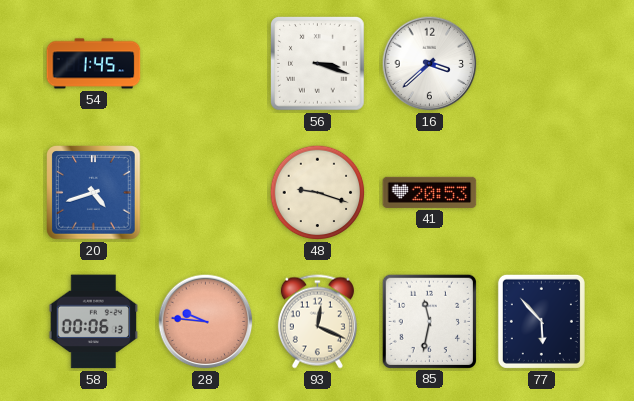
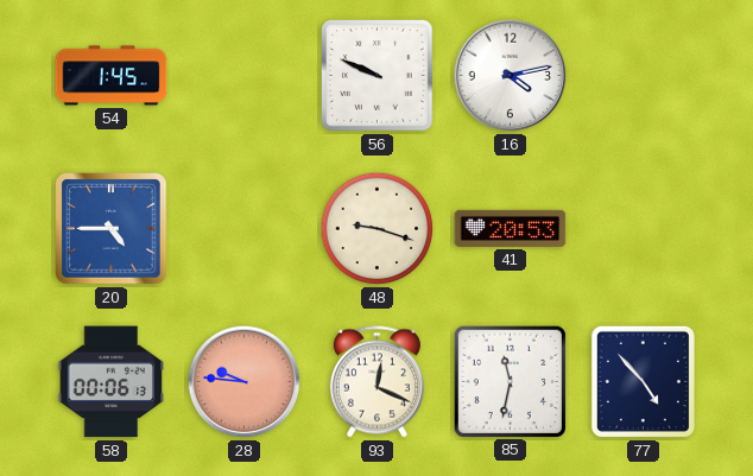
56: 3:18 -> 9:49 (378, 76)
16: 3:38 -> 4:13 (511, 76)
20: 4:42 -> 4:45 (112, 229)
77: 5:53 -> 4:53 (643, 381)
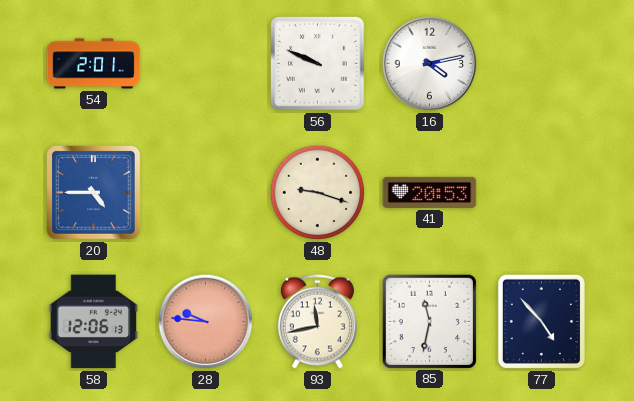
54: 1:45 -> 2:01 (94, 64)
58: 00:06 -> 12:06 (94, 322)
93: 12:19 -> 11:43 (317, 322)
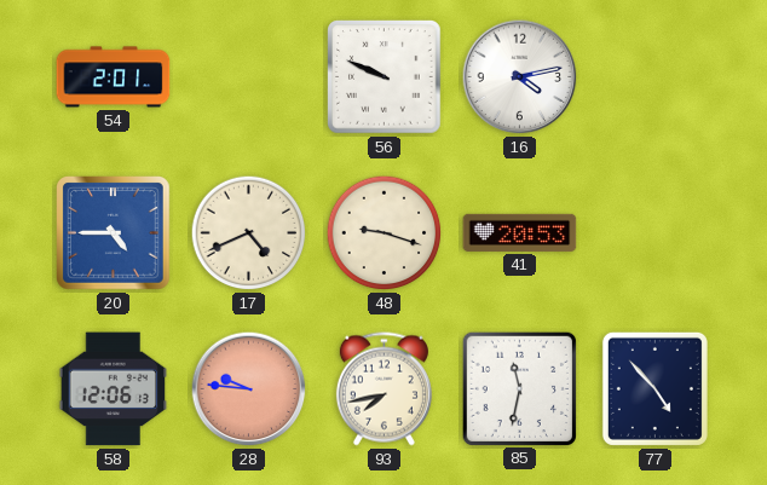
17: none -> 4:41 (249, 233)
93: 11:43 -> 7:43 (383, 389)
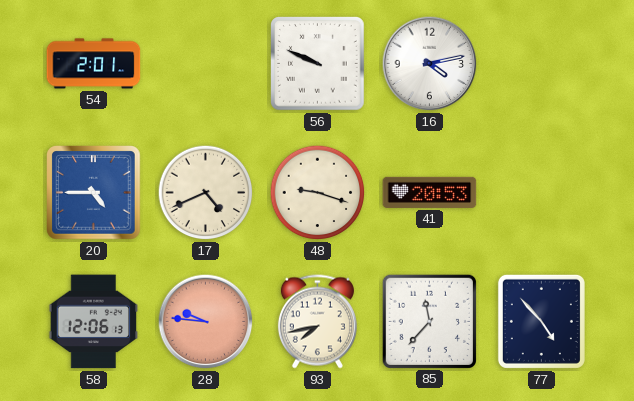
85: 11:32 -> 11:37 (429, 321)
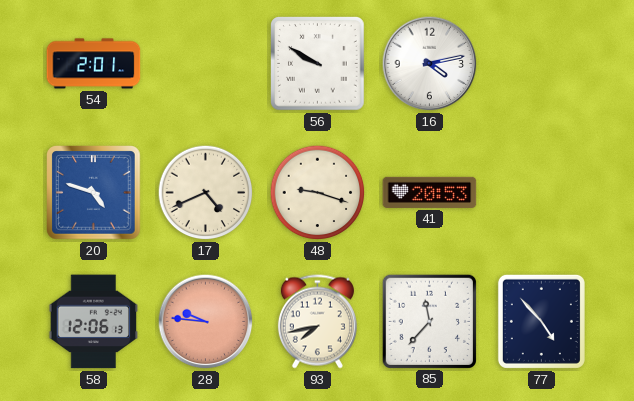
56: 9:49 -> 9:50 (318, 64)
20: 4:45 -> 4:48 (94, 193)
